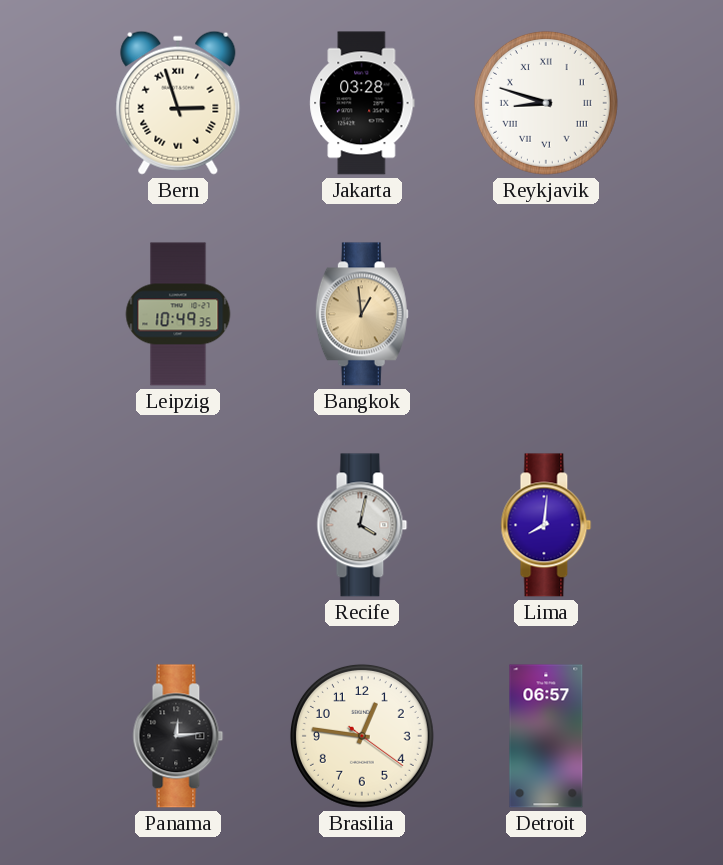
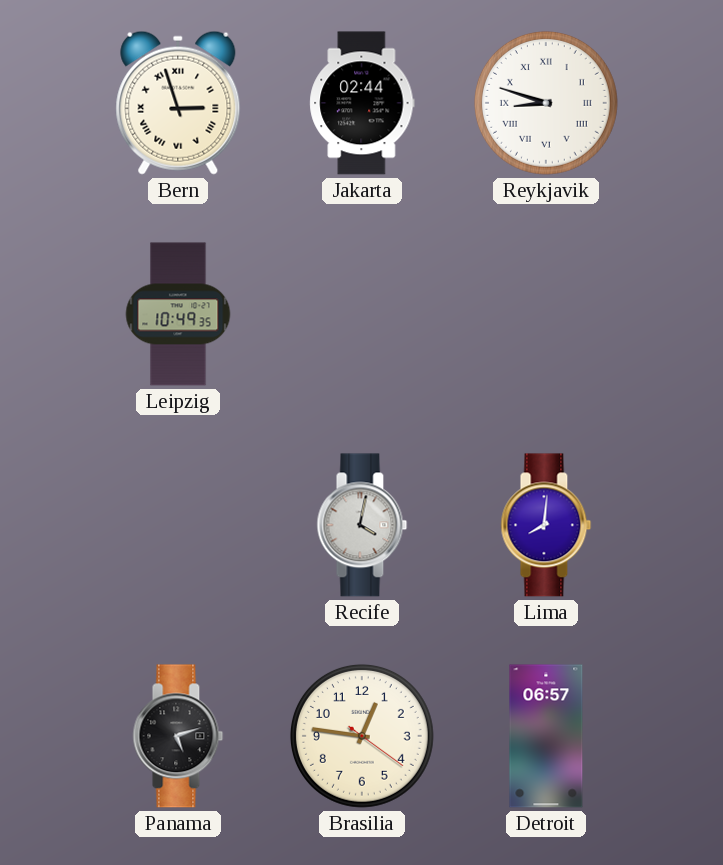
Jakarta: 03:28 -> 02:44 (362, 103)
Bangkok: 12:59 -> none (362, 314)
Panama: 12:14 -> 5:12 (178, 736)
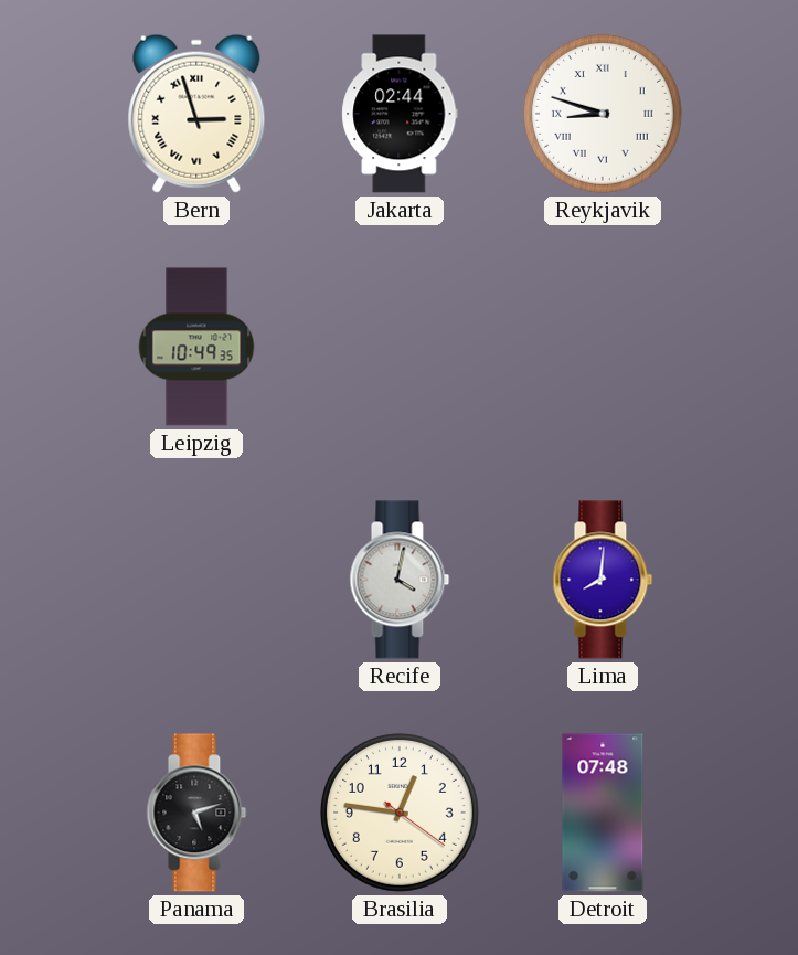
Detroit: 06:57 -> 07:48 (603, 813)
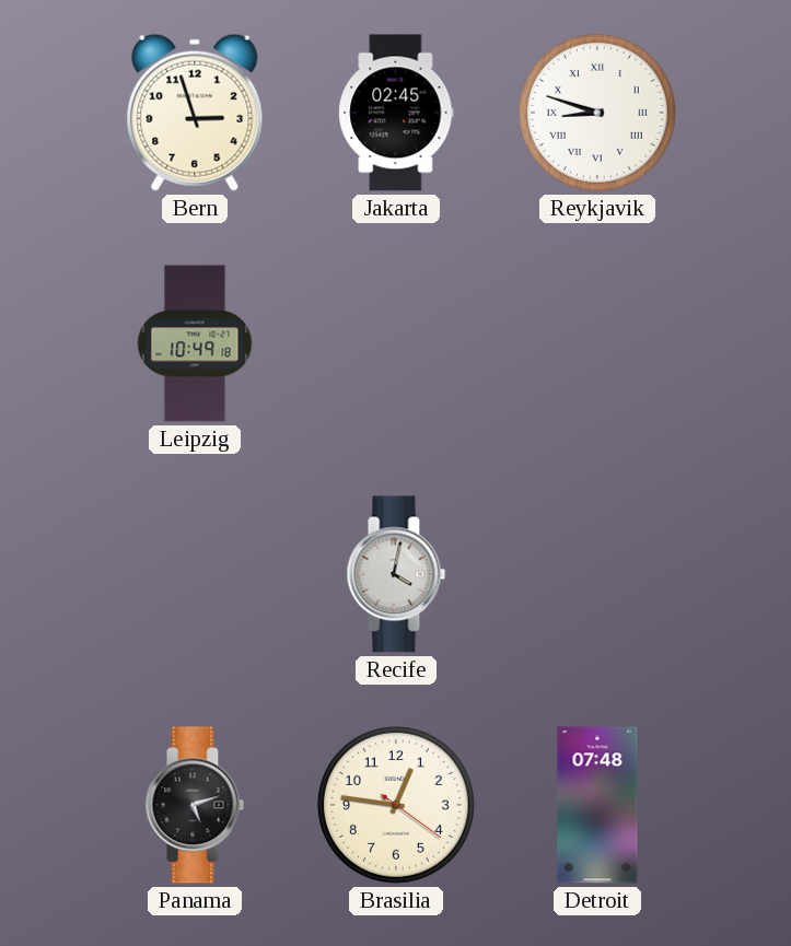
Bern numerals: Roman -> Arabic (195, 113)
Jakarta: 02:44 -> 02:45 (396, 113)
Leipzig: 10:49:35 -> 10:49:18 (195, 343)
Lima: 8:01 -> none (603, 580)
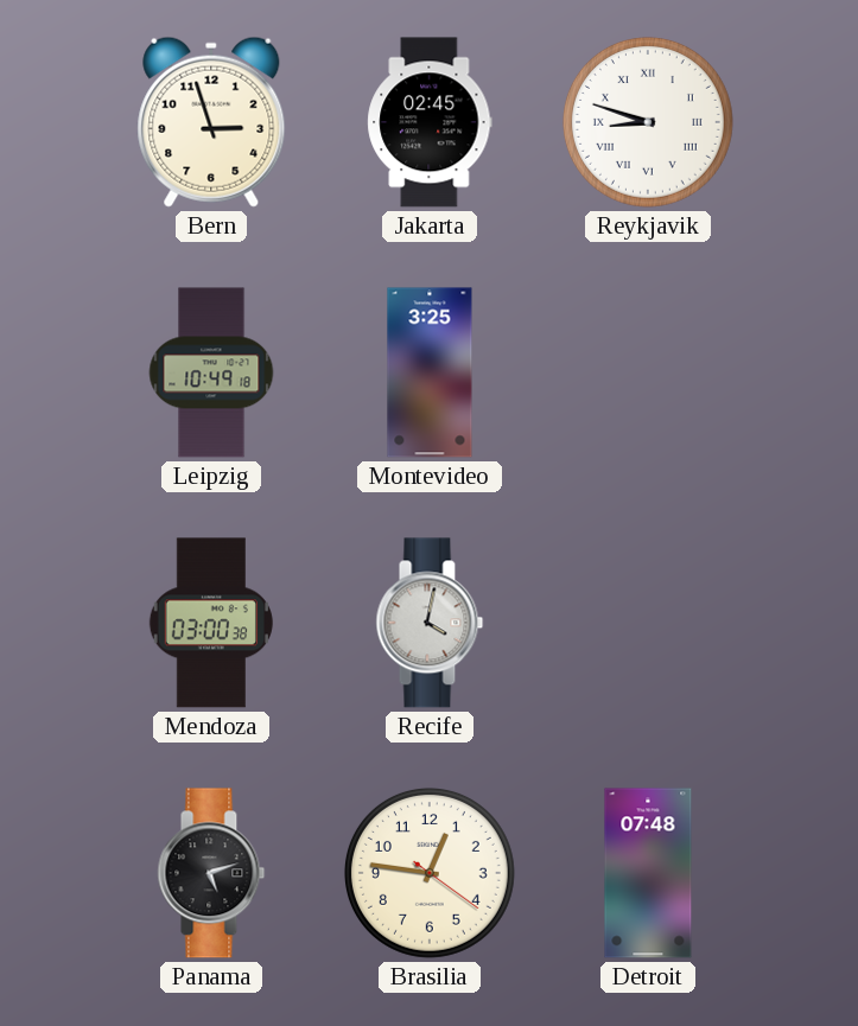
Montevideo: none -> 3:25 (430, 372)
Mendoza: none -> 03:00 (211, 623)
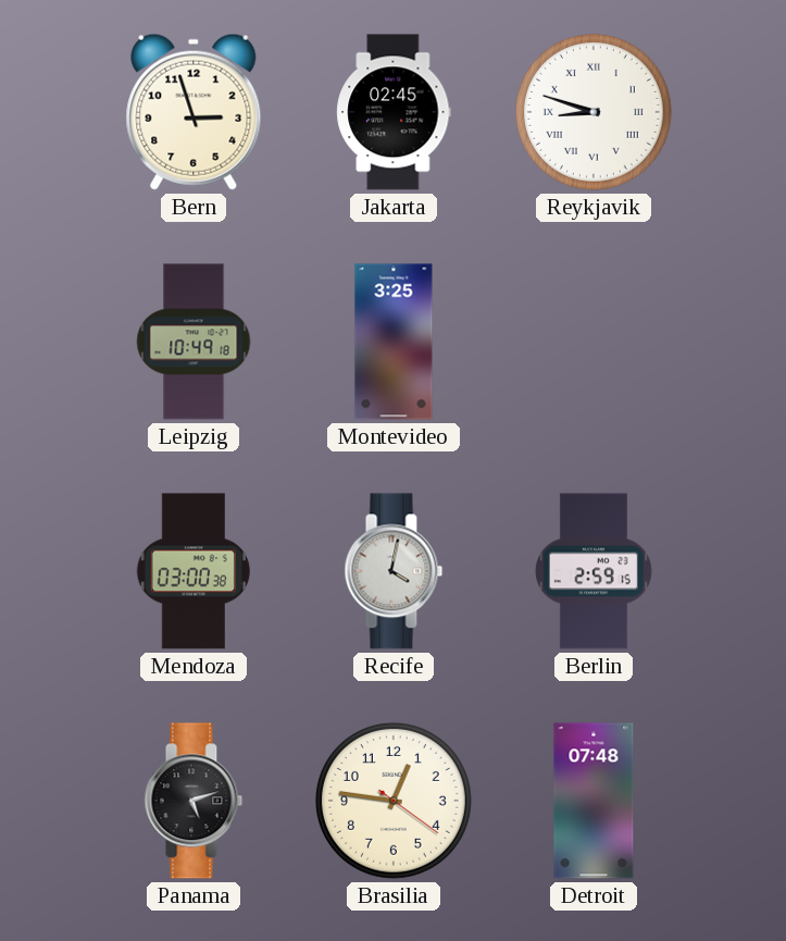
Berlin: none -> 2:59 (594, 571)
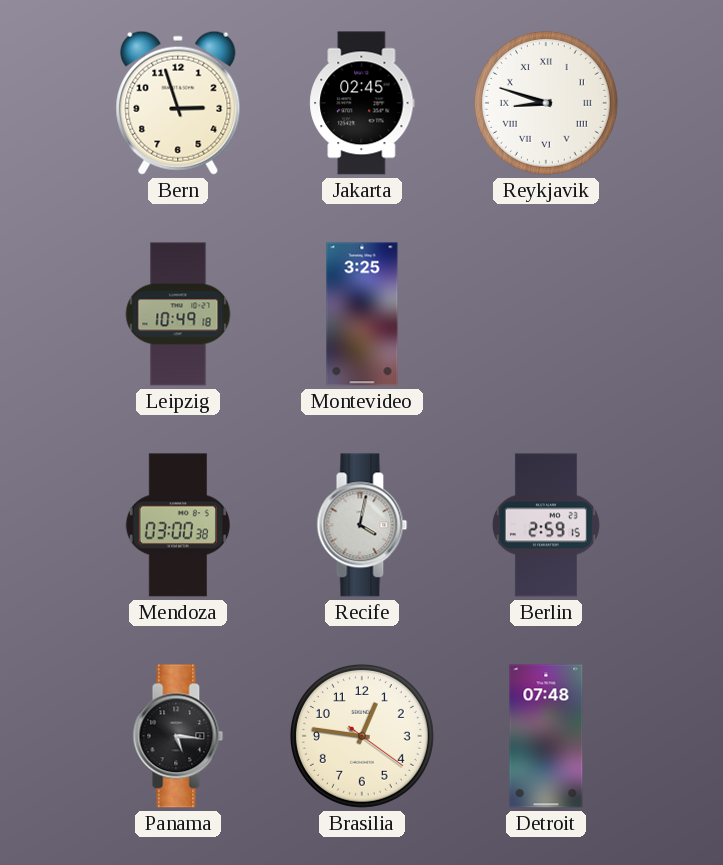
Panama: 5:12 -> 5:16 (178, 736)
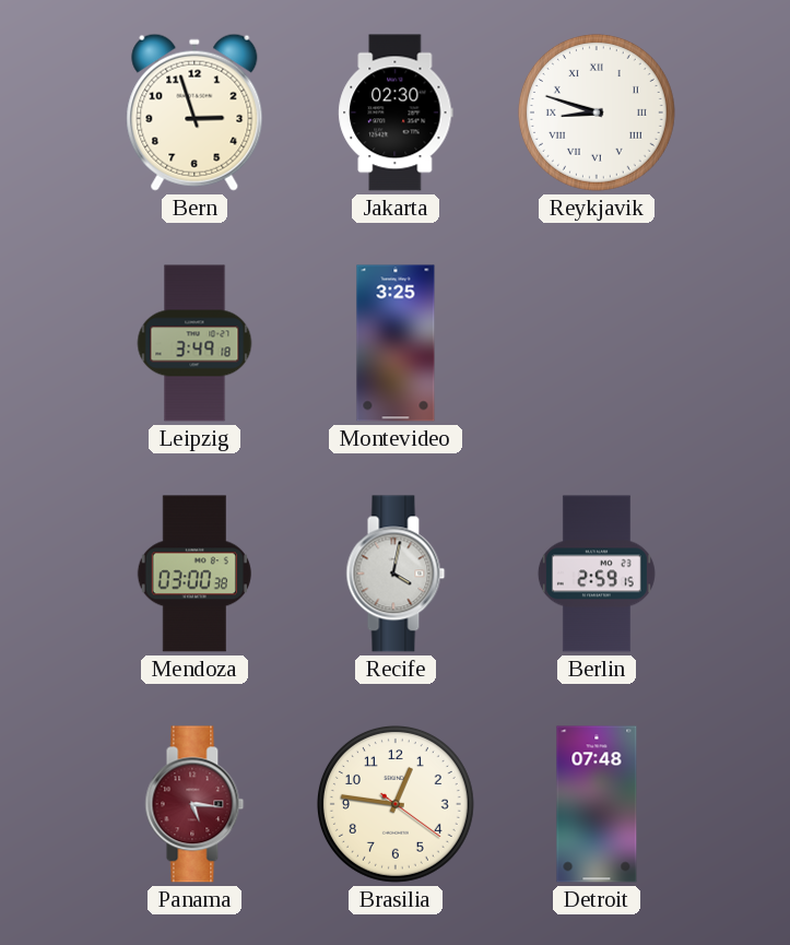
Jakarta: 02:45 -> 02:30 (396, 113)
Leipzig: 10:49 -> 3:49 (194, 343)
Panama dial: black -> burgundy (194, 804)
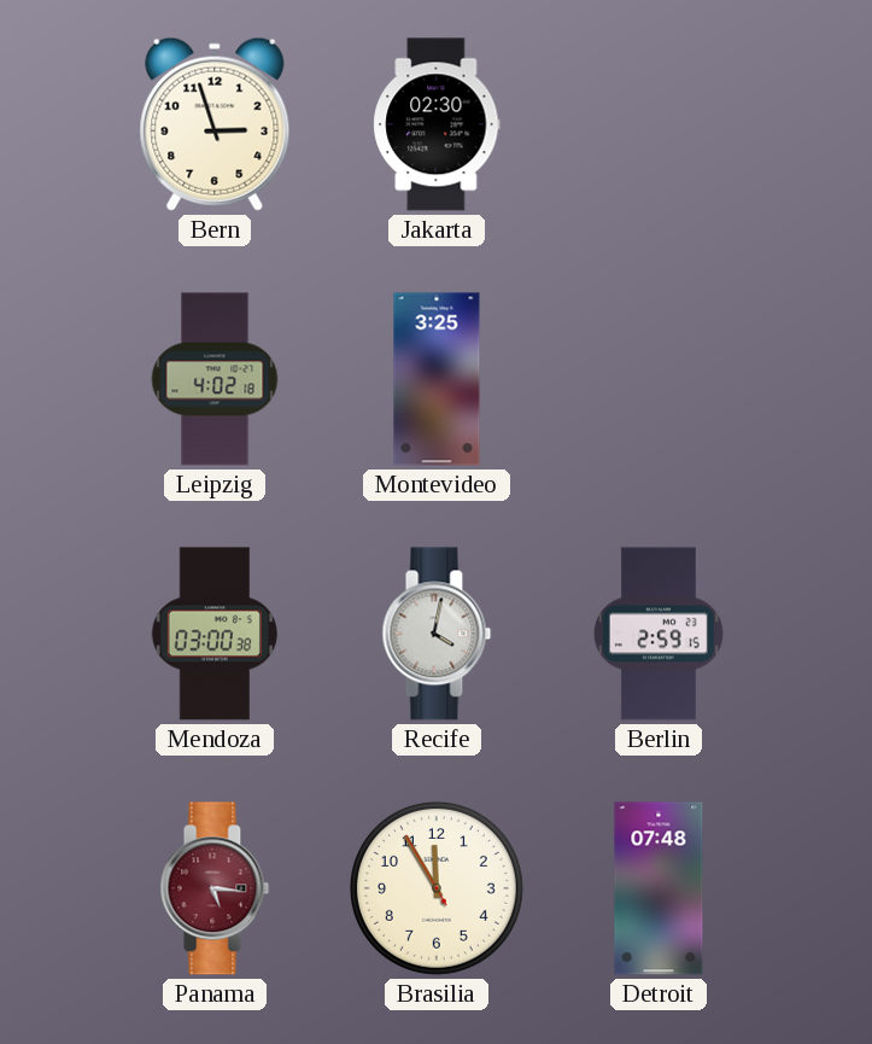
Reykjavik: 8:48 -> none (597, 113)
Leipzig: 3:49 -> 4:02 (215, 379)
Brasilia: 12:46 -> 11:54 (437, 888)
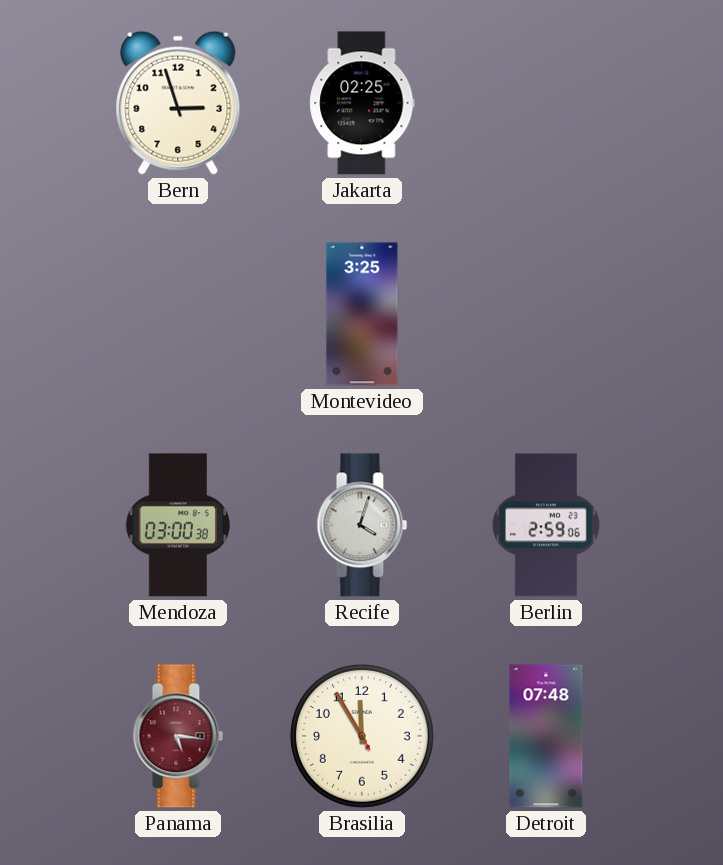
Jakarta: 02:30 -> 02:25 (362, 103)
Leipzig: 4:02 -> none (215, 379)
Recife: 4:02 -> 4:03 (362, 525)
Berlin: 2:59:15 -> 2:59:06 (546, 525)
